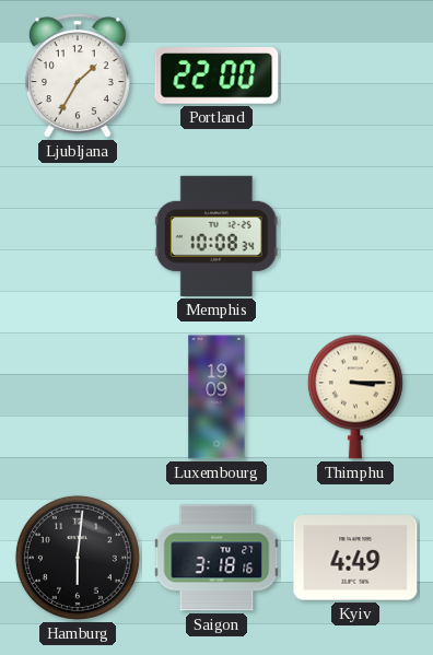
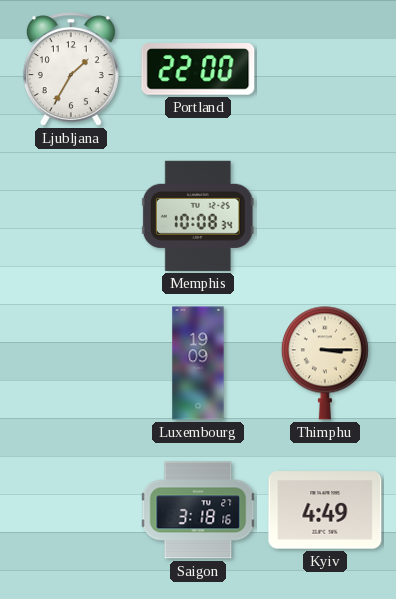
Hamburg: 6:01 -> none (78, 558)
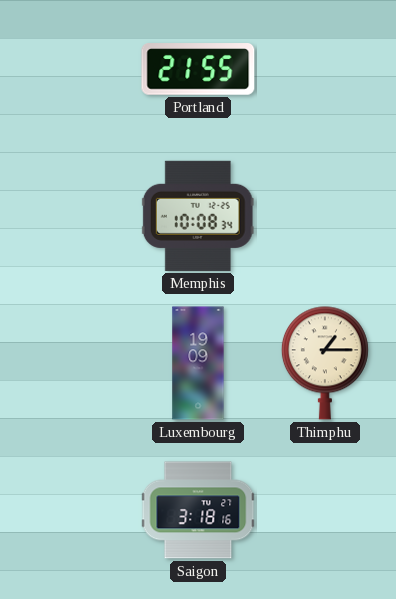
Ljubljana: 1:35 -> none (71, 69)
Portland: 22:00 -> 21:55 (198, 69)
Thimphu: 3:15 -> 1:15 (325, 363)
Kyiv: 4:49 -> none (325, 510)
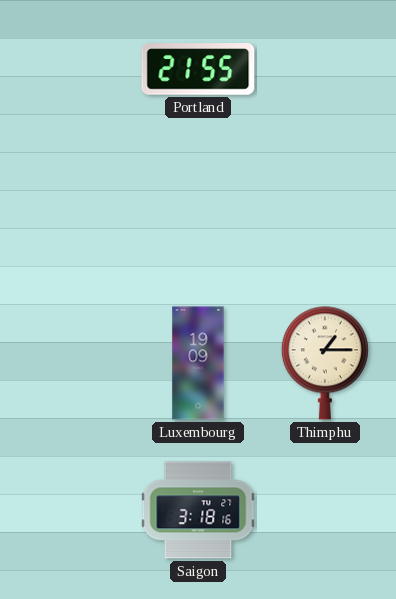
Memphis: 10:08 -> none (198, 216)
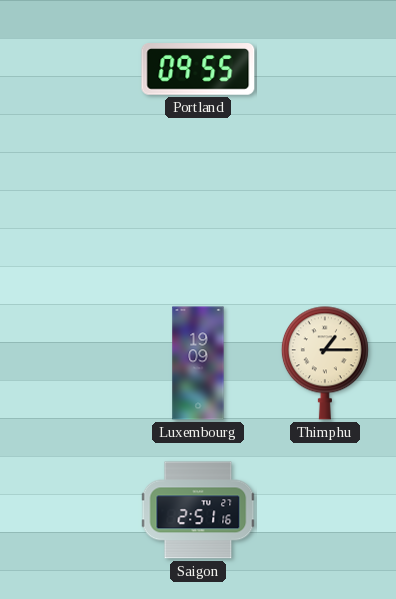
Portland: 21:55 -> 09:55 (198, 69)
Saigon: 3:18 -> 2:51 (198, 510)
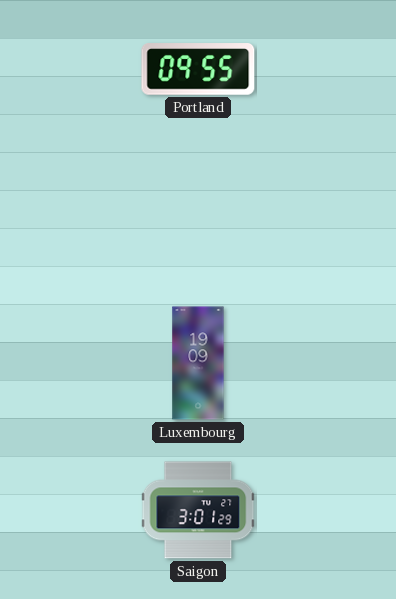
Thimphu: 1:15 -> none (325, 363)
Saigon: 2:51 -> 3:01 (198, 510)
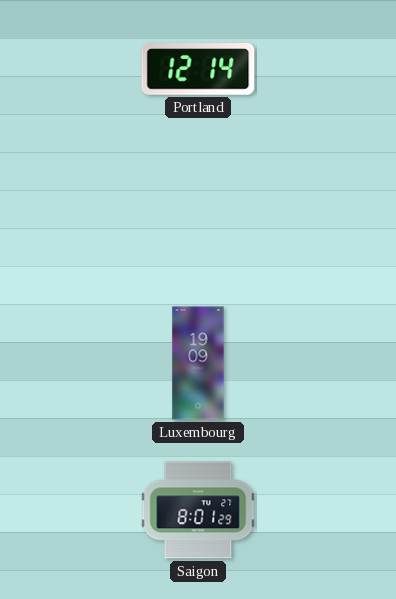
Portland: 09:55 -> 12:14 (198, 69)
Saigon: 3:01 -> 8:01 (198, 510)
